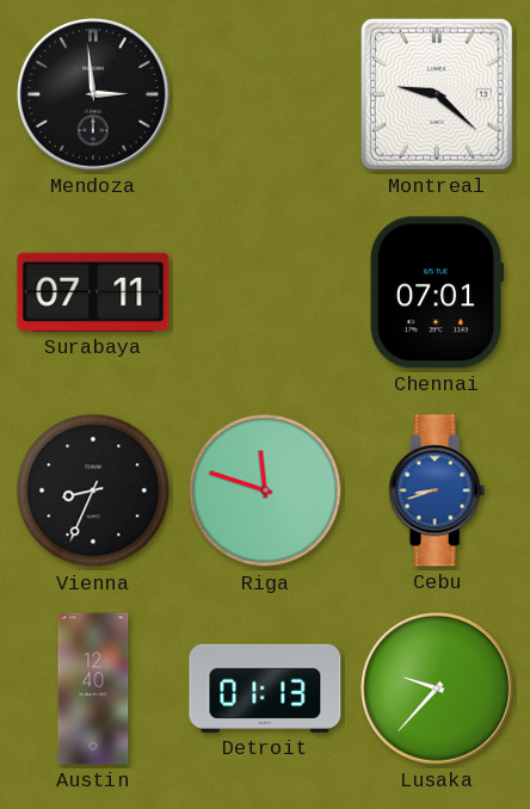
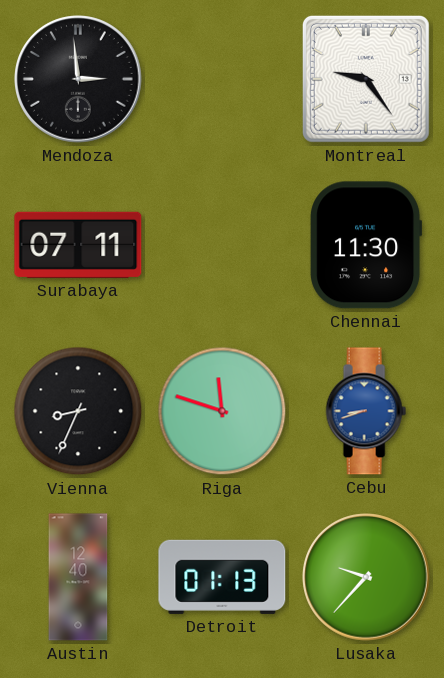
Montreal: 9:22 -> 9:24 (366, 79)
Chennai: 07:01 -> 11:30 (367, 245)
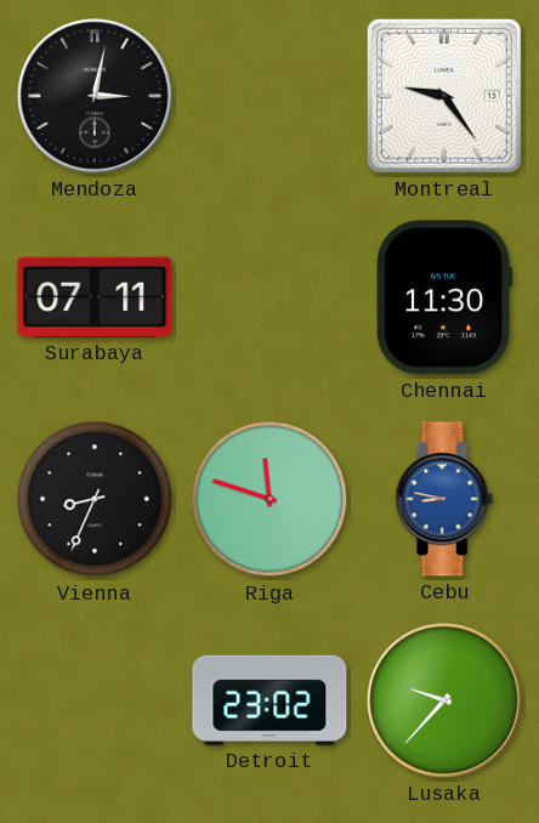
Mendoza: 2:59 -> 3:02 (95, 96)
Cebu: 8:42 -> 8:47 (444, 499)
Austin: 12:40 -> none (78, 577)
Detroit: 01:13 -> 23:02 (269, 700)
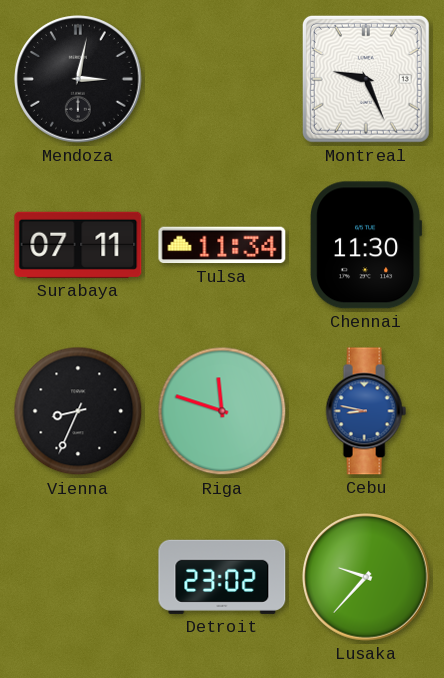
Montreal: 9:24 -> 9:26 (366, 79)
Tulsa: none -> 11:34 (222, 245)
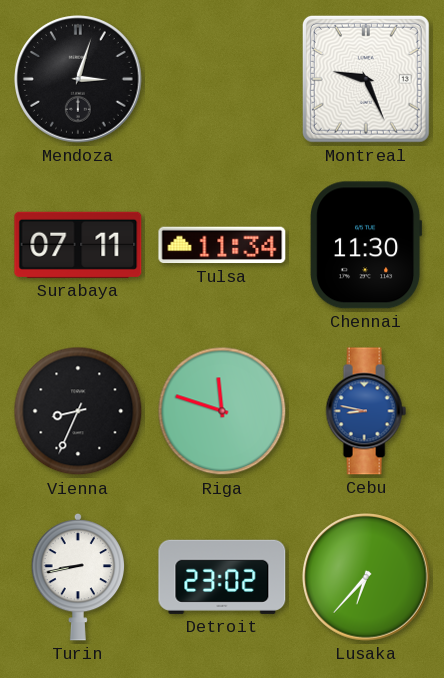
Mendoza: 3:02 -> 3:03 (78, 79)
Turin: none -> 8:43 (78, 577)
Lusaka: 9:37 -> 6:37 (366, 577)
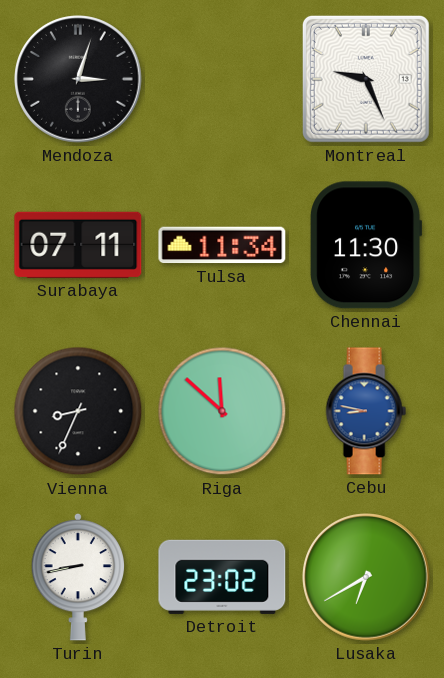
Riga: 11:48 -> 11:52 (222, 411)
Lusaka: 6:37 -> 6:40 (366, 577)
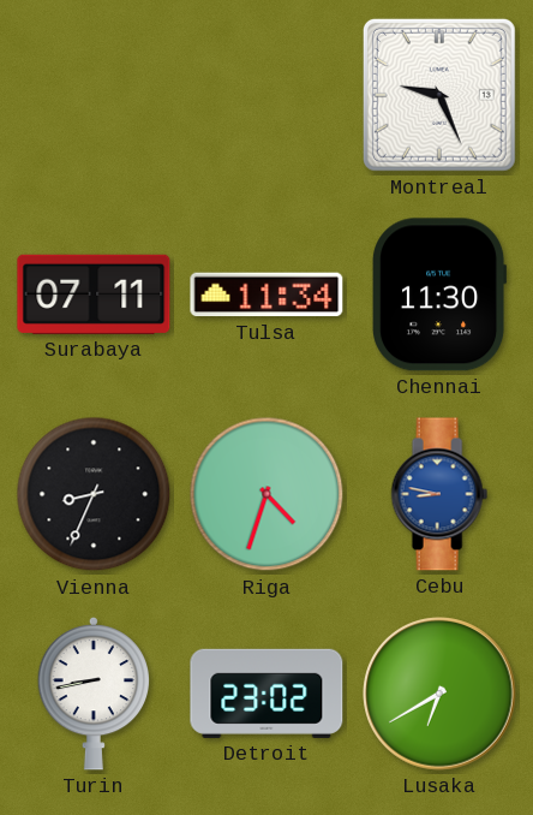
Mendoza: 3:03 -> none (78, 79)
Riga: 11:52 -> 4:33 (266, 494)
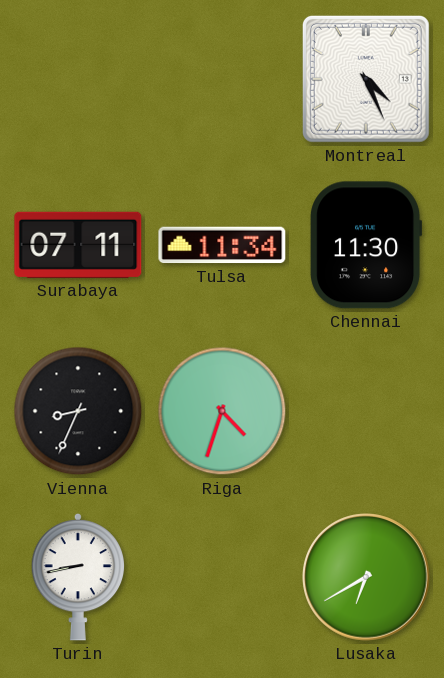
Montreal: 9:26 -> 4:26 (366, 79)
Cebu: 8:47 -> none (439, 494)
Detroit: 23:02 -> none (266, 694)
